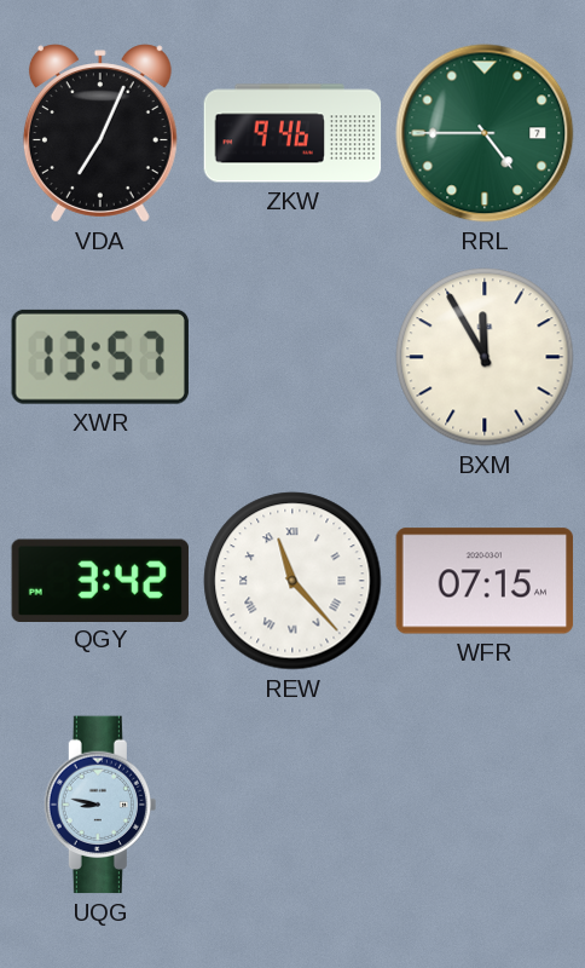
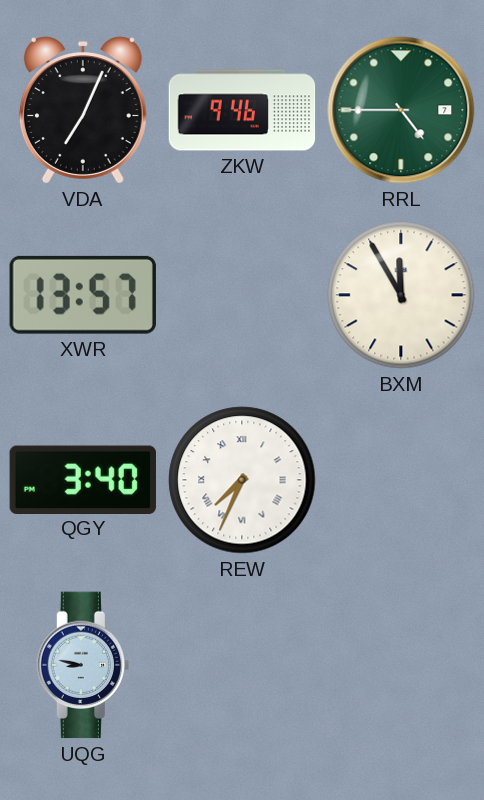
QGY: 3:42 -> 3:40 (83, 479)
REW: 11:23 -> 7:34 (242, 480)
WFR: 07:15 -> none (485, 581)
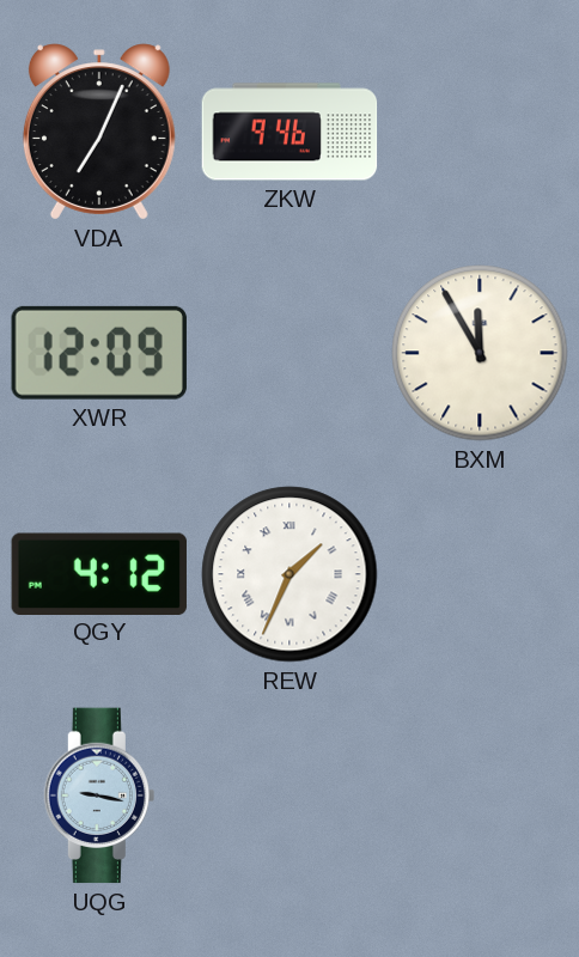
RRL: 4:45 -> none (401, 110)
XWR: 13:57 -> 12:09 (99, 353)
QGY: 3:40 -> 4:12 (99, 573)
REW: 7:34 -> 1:34 (289, 574)
UQG: 8:47 -> 9:17 (99, 796)
